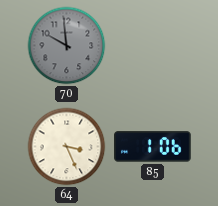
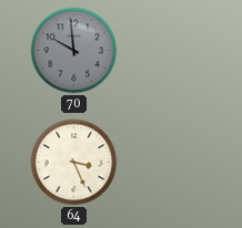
85: 1:06 -> none (153, 147)
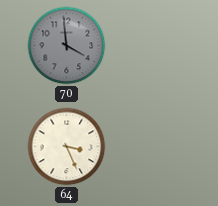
70: 9:59 -> 3:59 (67, 46)
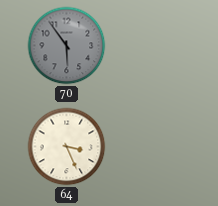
70: 3:59 -> 5:54 (67, 46)
